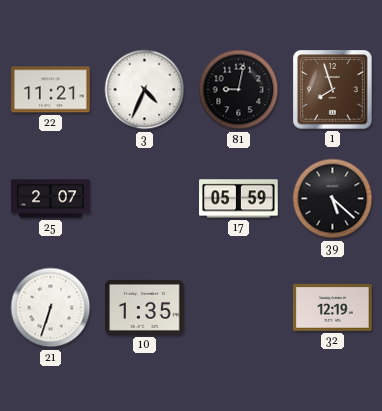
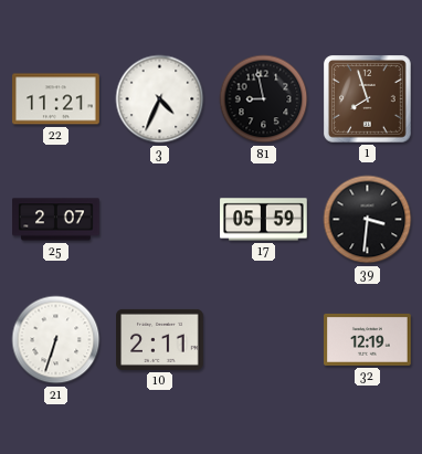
81: 9:02 -> 8:58 (264, 99)
39: 5:22 -> 3:31 (368, 220)
10: 1:35 -> 2:11 (160, 339)
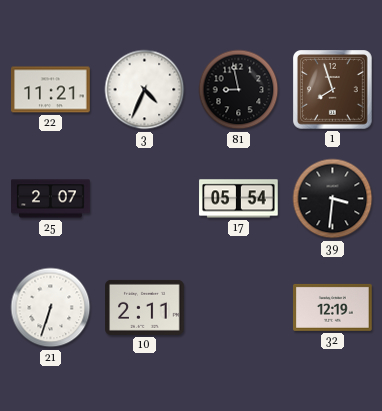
17: 05:59 -> 05:54 (239, 199)
